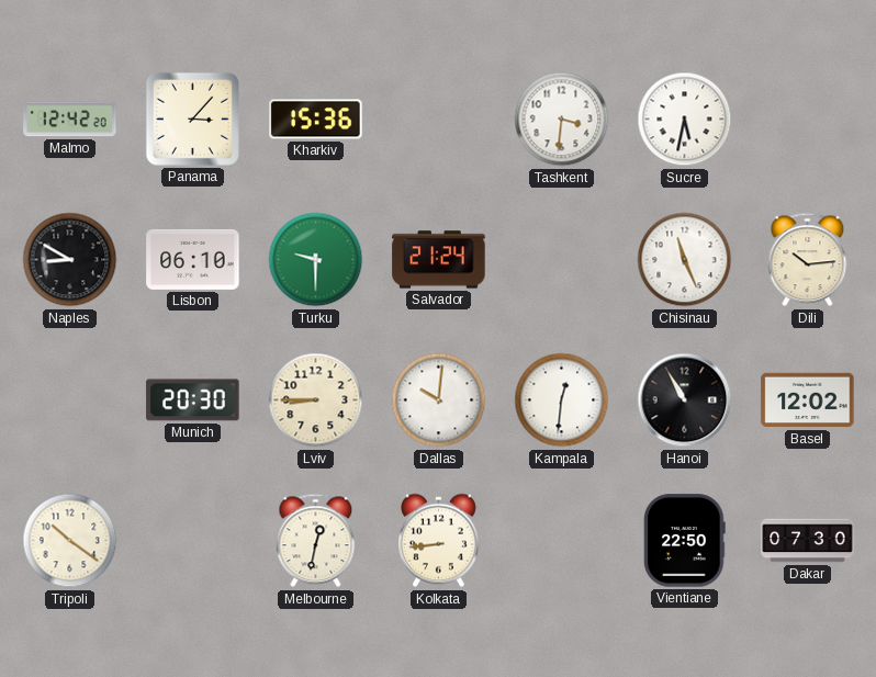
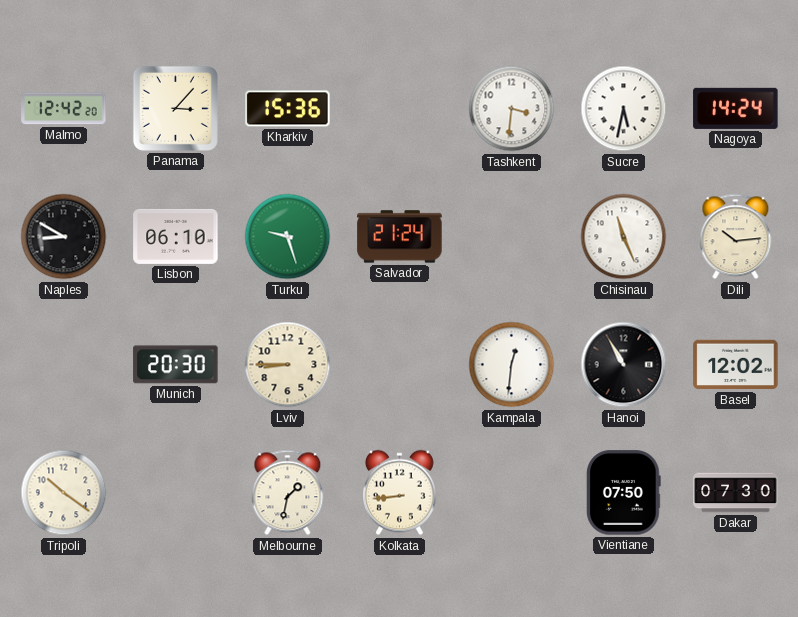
Nagoya: none -> 14:24 (736, 108)
Turku: 9:30 -> 9:27 (288, 237)
Dallas: 10:01 -> none (439, 400)
Melbourne: 12:32 -> 1:32 (288, 493)
Vientiane: 22:50 -> 07:50 (624, 493)
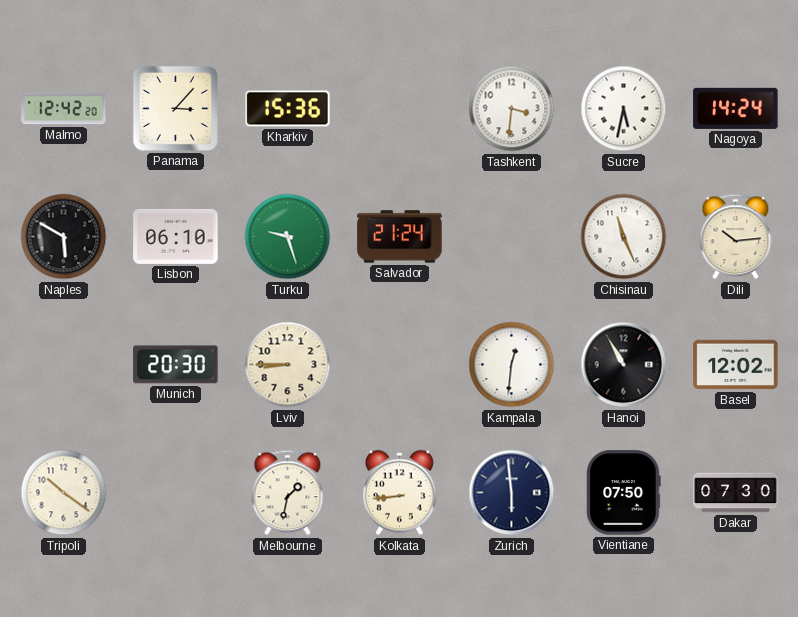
Naples: 8:50 -> 5:50 (64, 237)
Zurich: none -> 5:59 (512, 493)
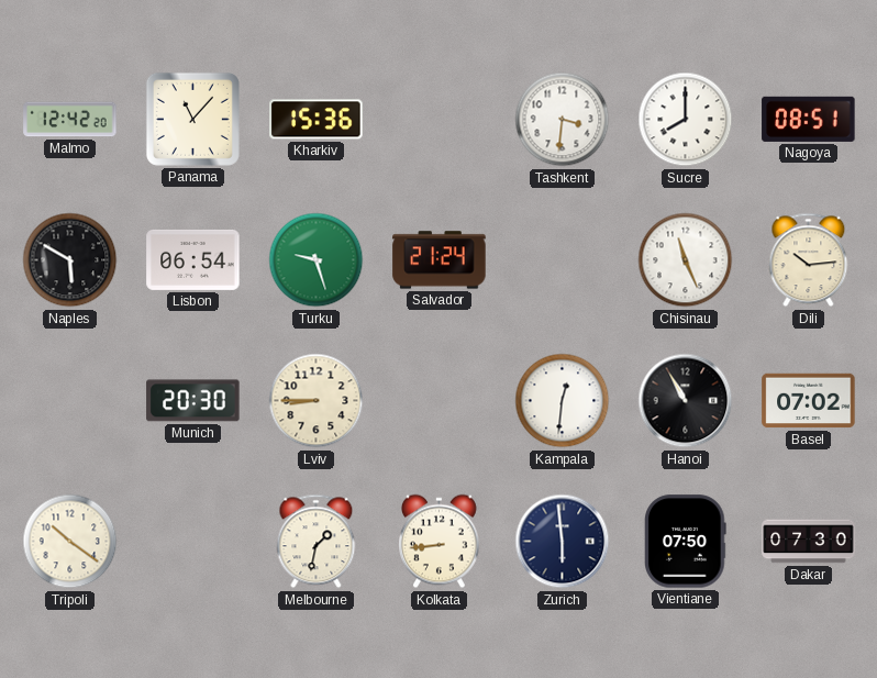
Panama: 3:07 -> 11:07 (192, 119)
Sucre: 5:32 -> 8:00 (686, 120)
Nagoya: 14:24 -> 08:51 (809, 119)
Lisbon: 06:10 -> 06:54 (193, 259)
Basel: 12:02 -> 07:02 (809, 401)
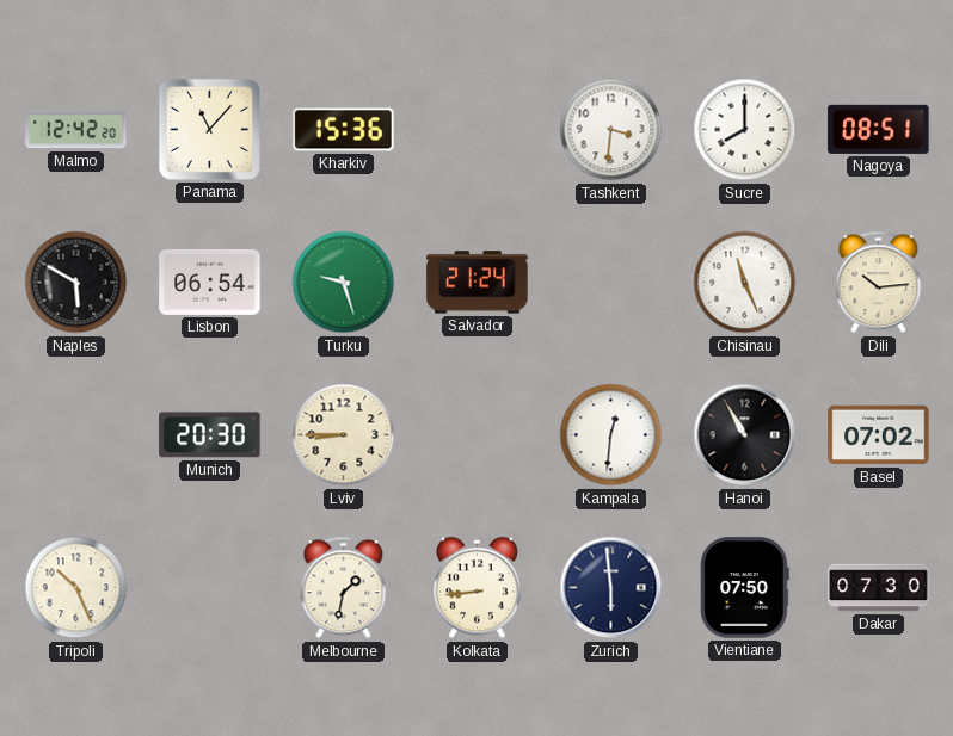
Tripoli: 10:21 -> 10:26 (76, 588)
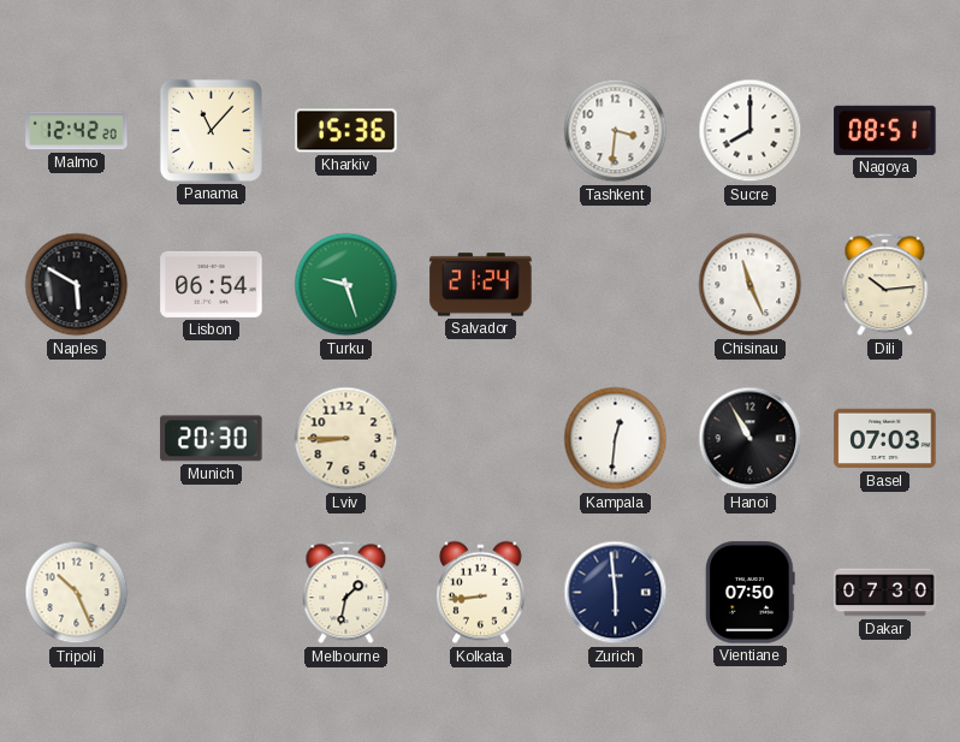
Basel: 07:02 -> 07:03 (885, 439)
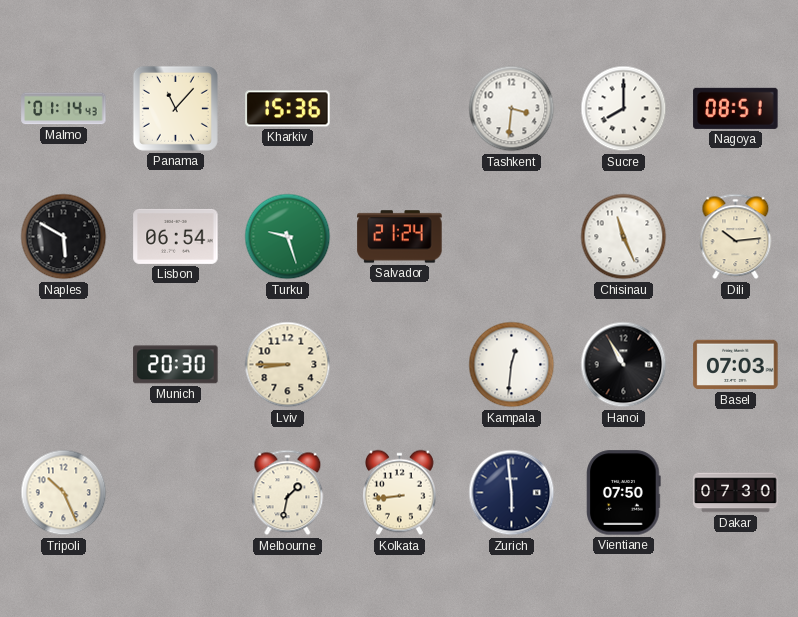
Malmo: 12:42 -> 01:14 (64, 109)
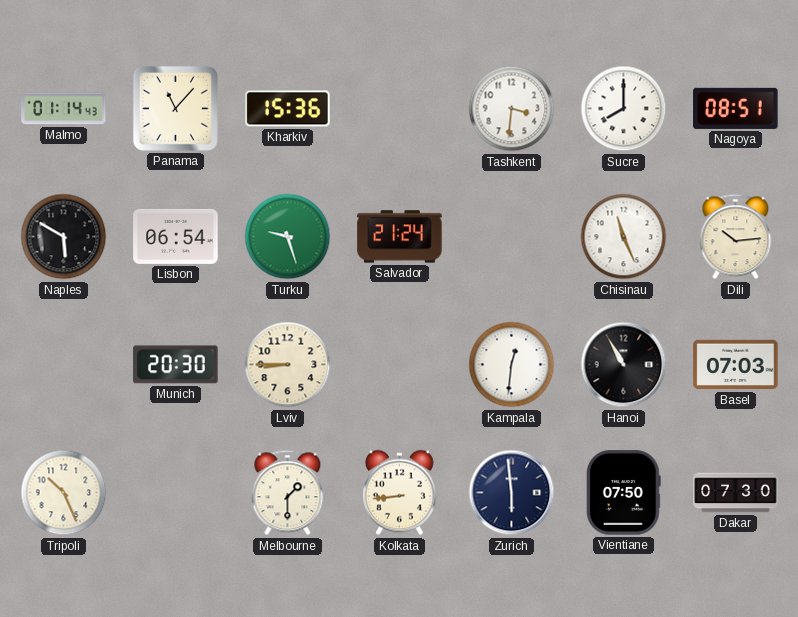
Melbourne: 1:32 -> 1:30 (288, 493)
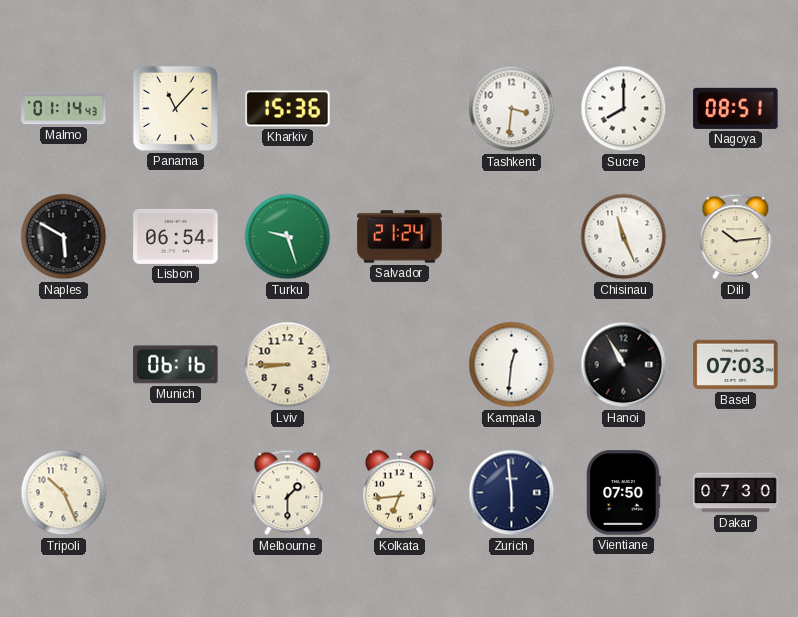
Munich: 20:30 -> 06:16 (176, 365)
Kolkata: 8:44 -> 6:44 (400, 493)
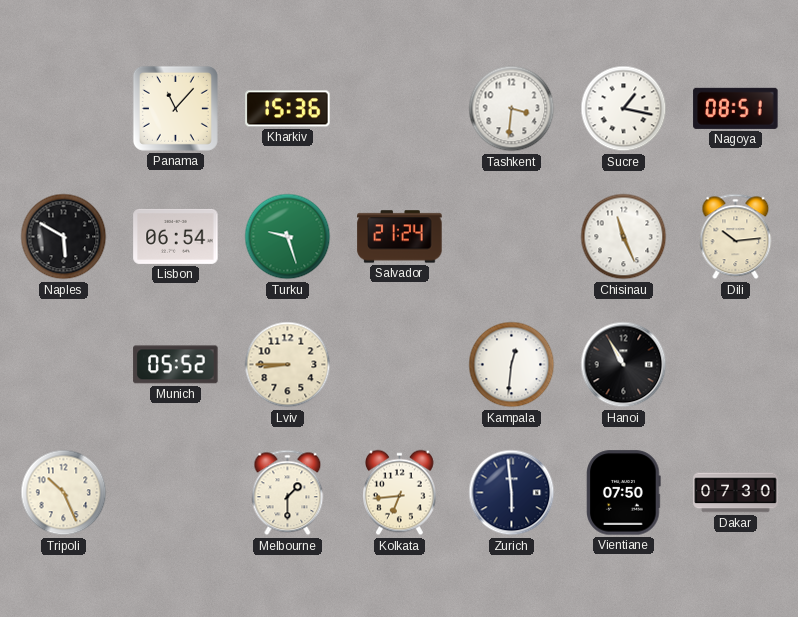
Malmo: 01:14 -> none (64, 109)
Sucre: 8:00 -> 1:17 (624, 109)
Munich: 06:16 -> 05:52 (176, 365)
Basel: 07:03 -> none (736, 365)
